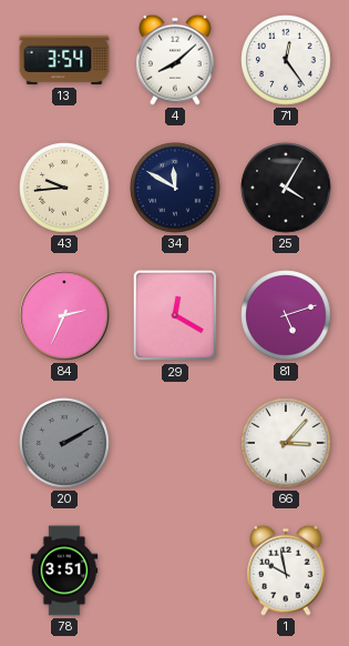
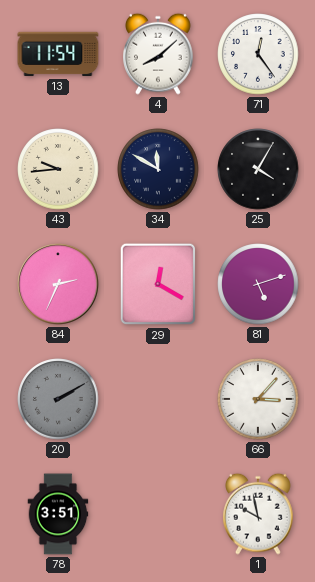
13: 3:54 -> 11:54 (58, 54)
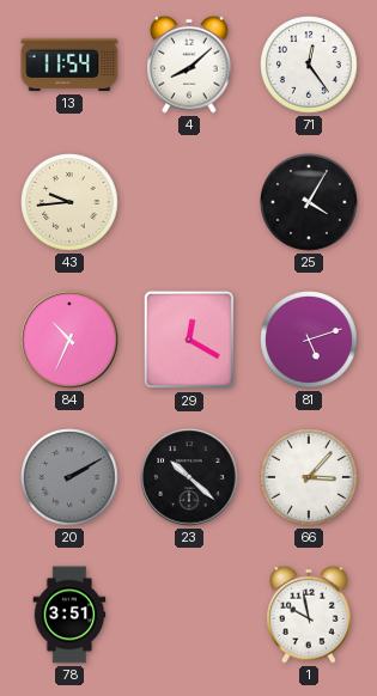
34: 11:50 -> none (158, 169)
84: 2:34 -> 10:34 (69, 340)
23: none -> 10:22 (189, 477)
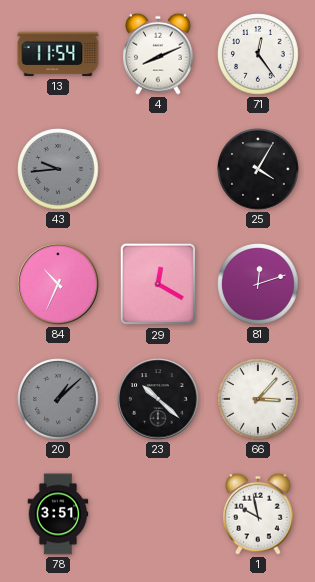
4: 8:08 -> 8:11 (159, 54)
43 dial: cream -> grey (58, 169)
81: 5:12 -> 12:12 (258, 284)
20: 2:10 -> 1:08 (58, 399)
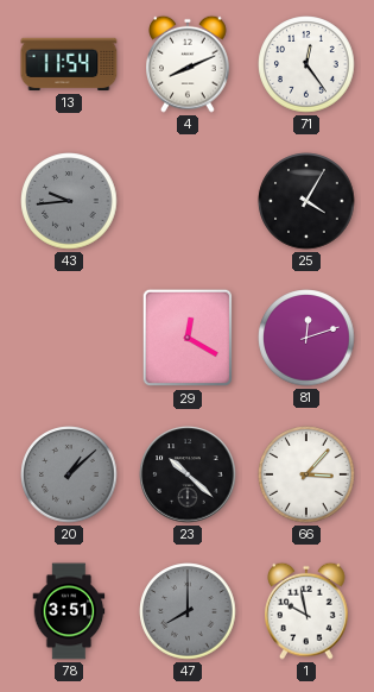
84: 10:34 -> none (58, 284)
47: none -> 8:00 (188, 611)
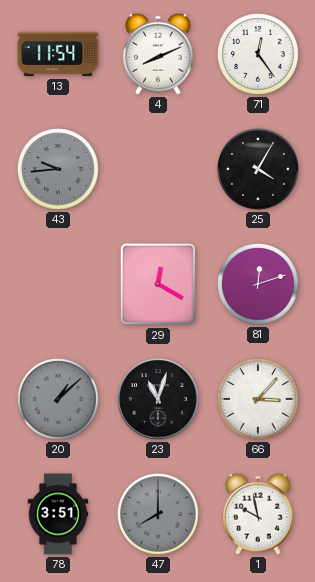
23: 10:22 -> 11:03 (158, 399)
